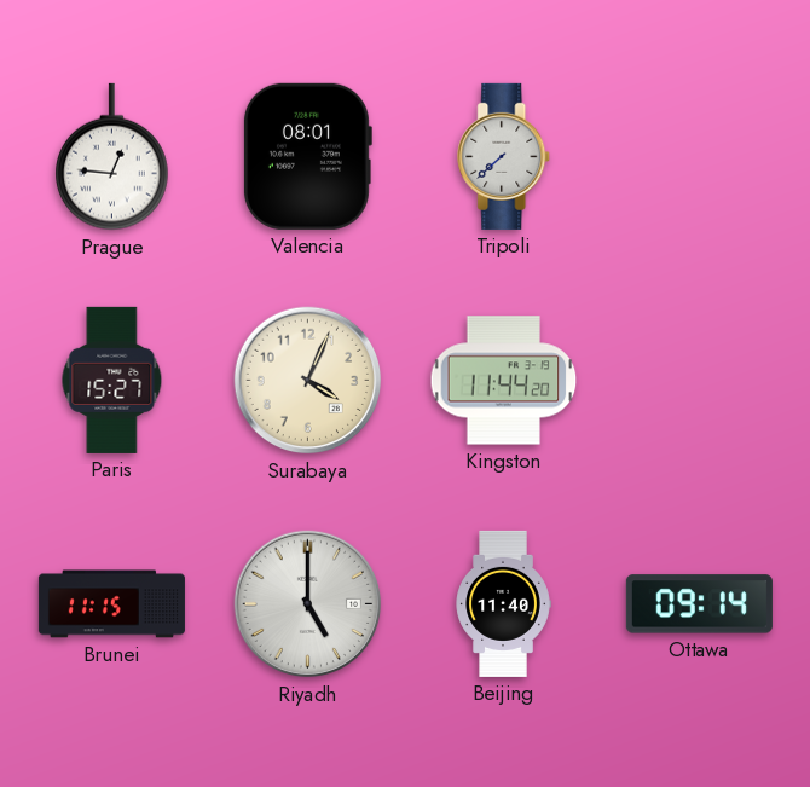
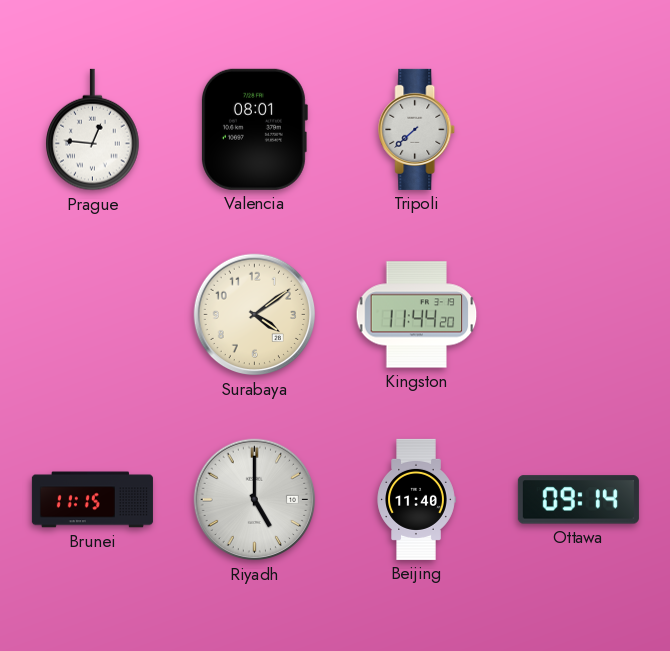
Paris: 15:27 -> none (112, 380)
Surabaya: 4:04 -> 4:09 (255, 315)
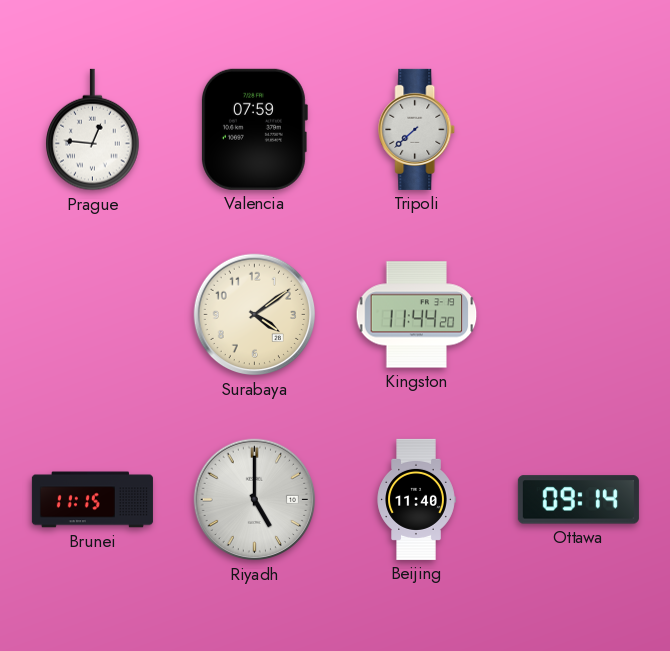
Valencia: 08:01 -> 07:59 (254, 129)
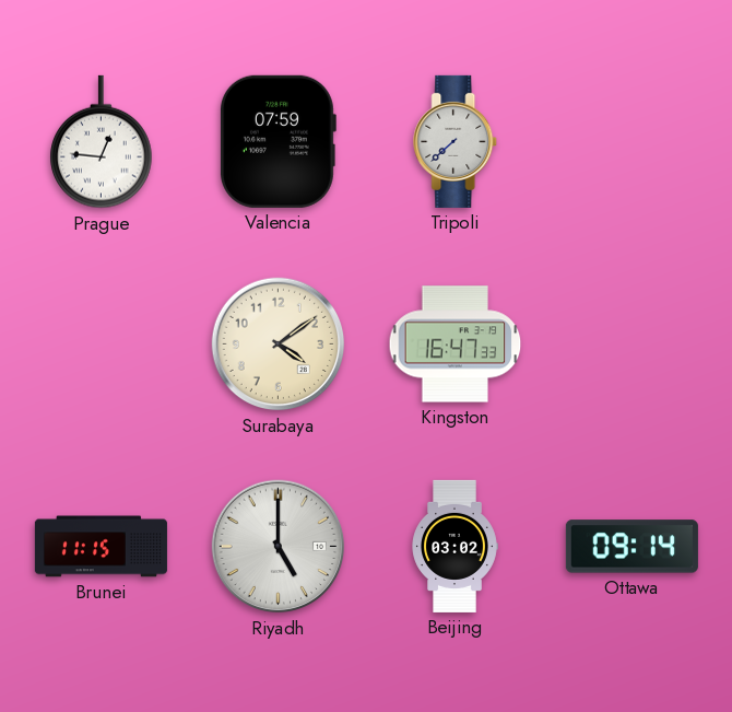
Kingston: 11:44 -> 16:47 (456, 345)
Beijing: 11:40 -> 03:02 (454, 546)
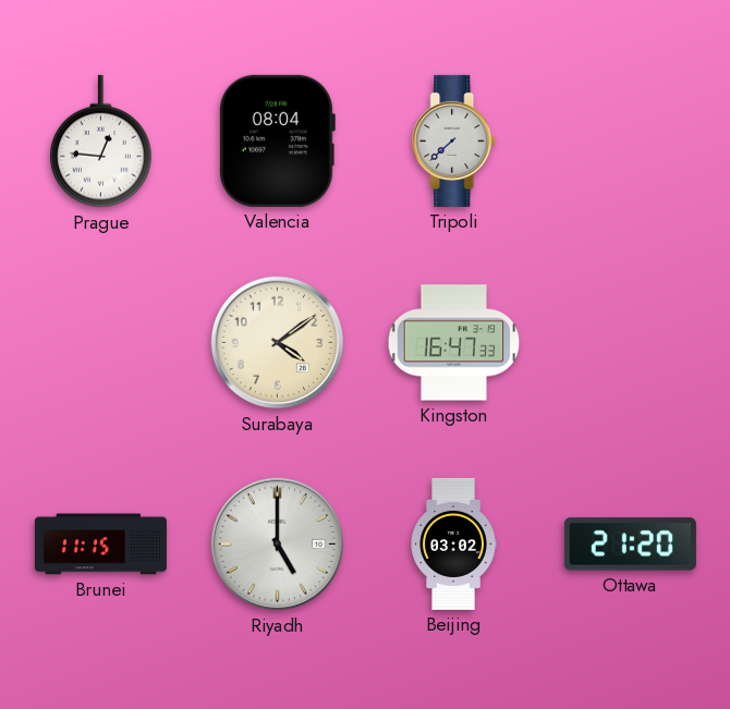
Valencia: 07:59 -> 08:04 (277, 140)
Ottawa: 09:14 -> 21:20 (630, 545)
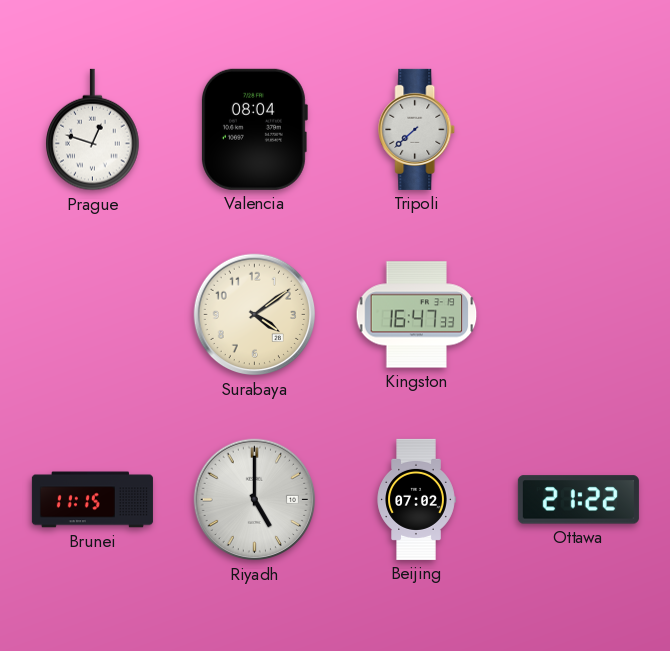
Prague: 12:46 -> 12:48 (93, 130)
Beijing: 03:02 -> 07:02 (416, 499)
Ottawa: 21:20 -> 21:22 (578, 500)
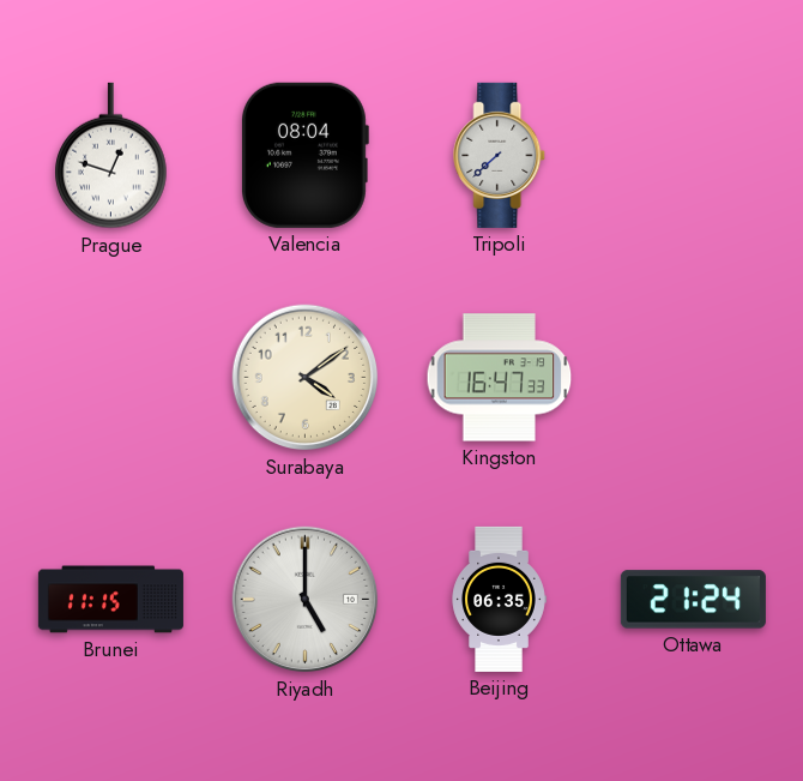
Beijing: 07:02 -> 06:35 (499, 599)
Ottawa: 21:22 -> 21:24 (693, 600)
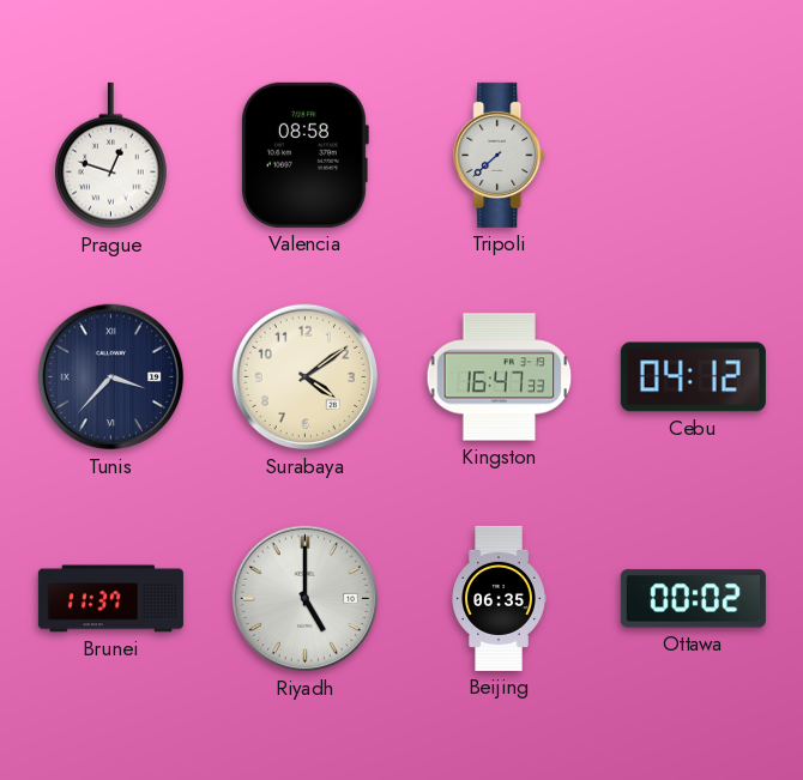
Valencia: 08:04 -> 08:58 (304, 155)
Tunis: none -> 3:37 (111, 377)
Cebu: none -> 04:12 (693, 377)
Brunei: 11:15 -> 11:37 (110, 599)
Ottawa: 21:24 -> 00:02 (693, 599)
